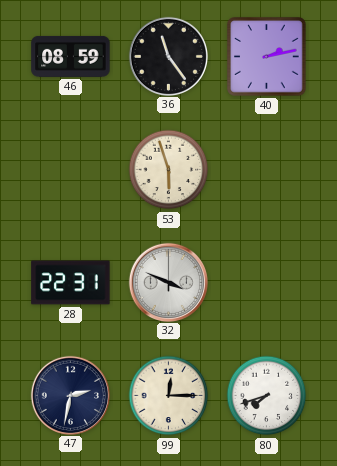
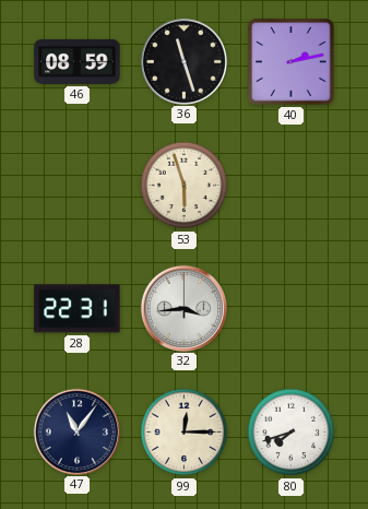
36: 11:24 -> 11:27 (183, 61)
32: 3:49 -> 3:44 (183, 308)
47: 2:32 -> 11:06 (76, 431)
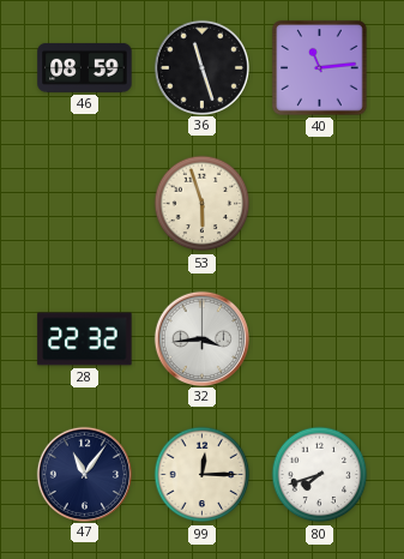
40: 2:13 -> 11:14 (320, 68)
28: 22:31 -> 22:32 (85, 339)
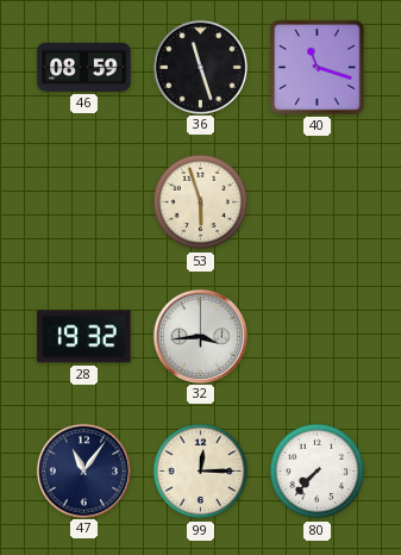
40: 11:14 -> 11:18 (318, 68)
28: 22:32 -> 19:32 (84, 337)
80: 7:42 -> 7:37 (318, 472)
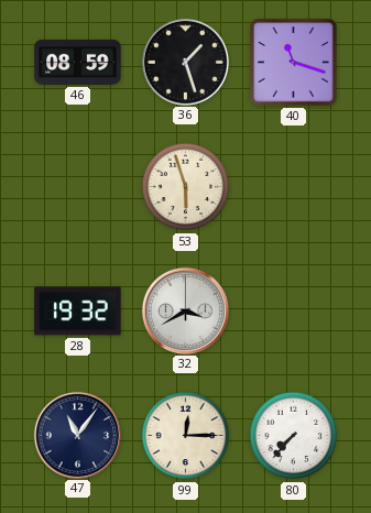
36: 11:27 -> 1:27 (185, 62)
32: 3:44 -> 3:40 (185, 310)
